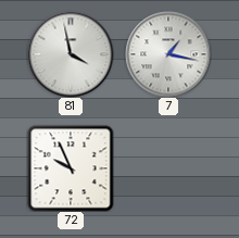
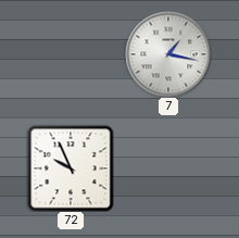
81: 3:58 -> none (71, 54)
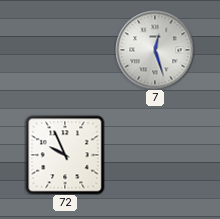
7: 1:17 -> 12:27 (155, 50)
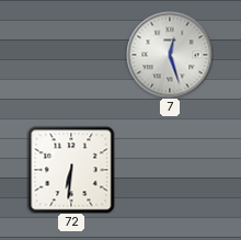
72: 9:56 -> 6:31 (71, 170)
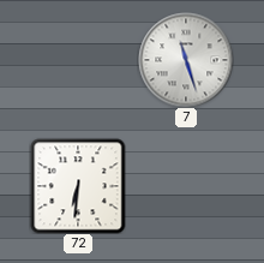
7: 12:27 -> 11:27 (186, 60)
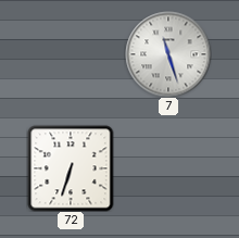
72: 6:31 -> 6:33 (71, 168)
